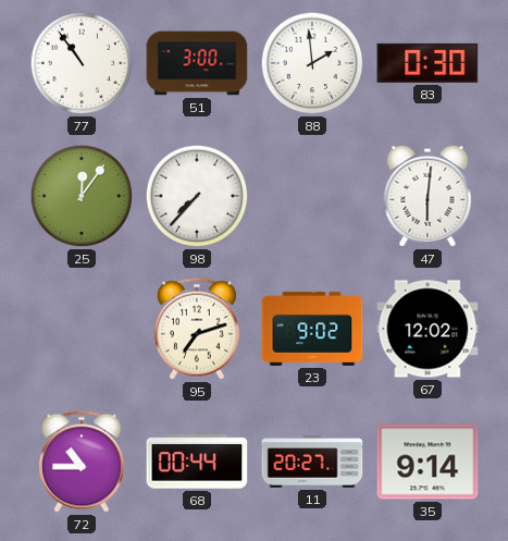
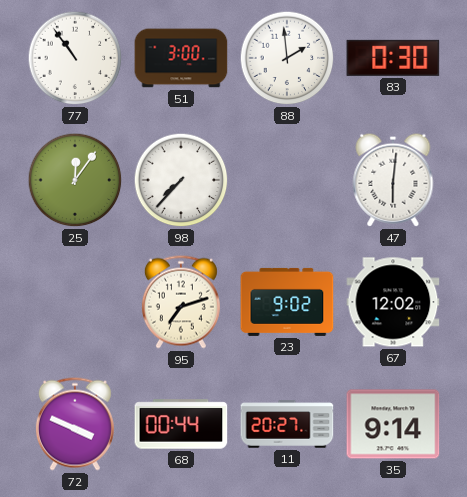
72: 10:45 -> 3:49 (75, 424)
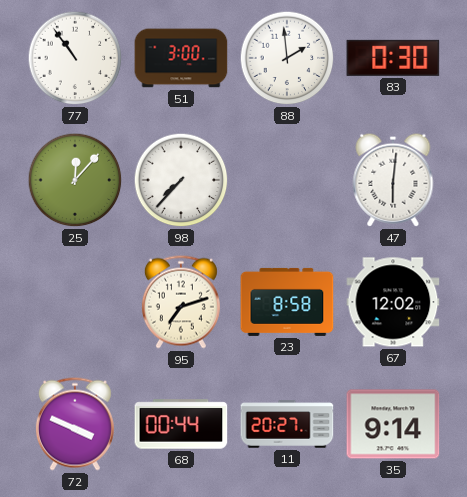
25: 12:06 -> 12:07 (75, 180)
23: 9:02 -> 8:58 (287, 302)
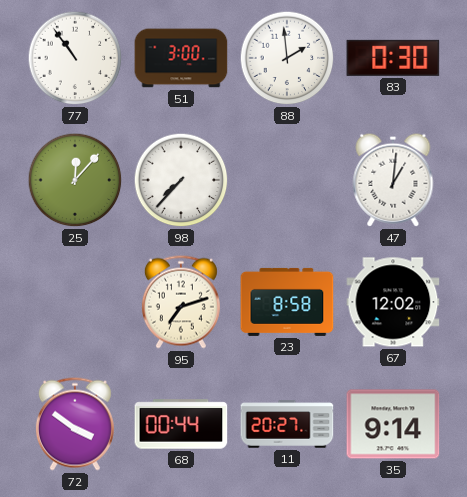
47: 6:01 -> 1:01 (393, 180)
72: 3:49 -> 3:51 (75, 424)
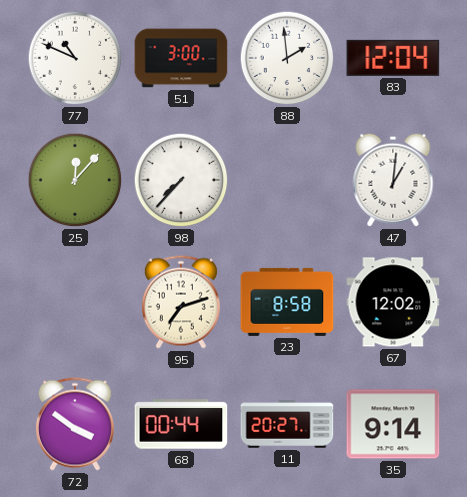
77: 10:54 -> 10:49 (75, 58)
83: 0:30 -> 12:04 (393, 58)
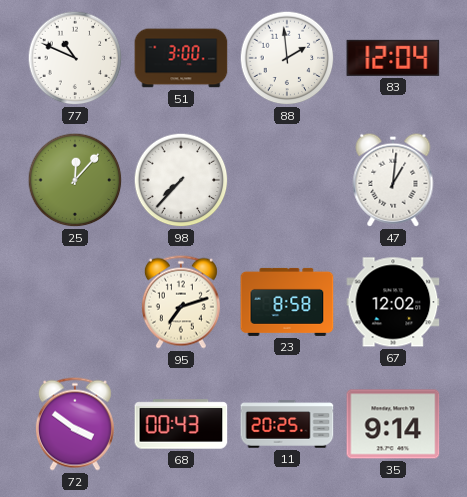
68: 00:44 -> 00:43 (181, 424)
11: 20:27 -> 20:25 (287, 424)
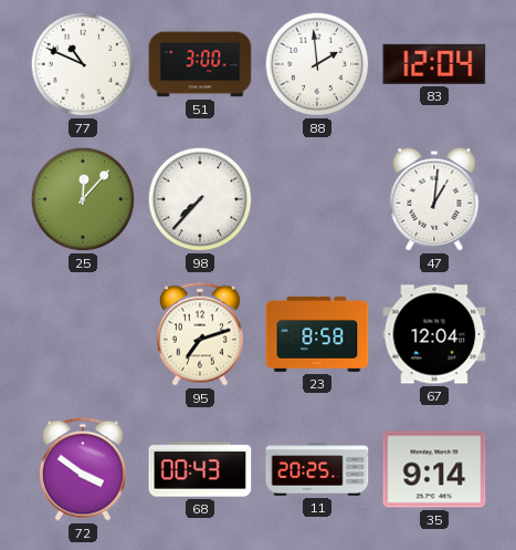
67: 12:02 -> 12:04 (434, 334)
